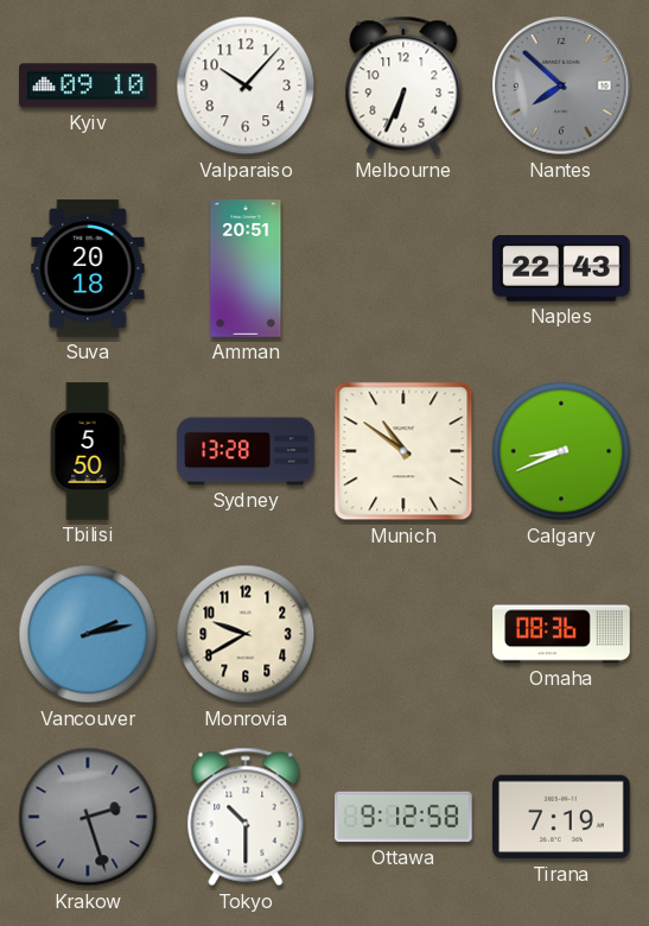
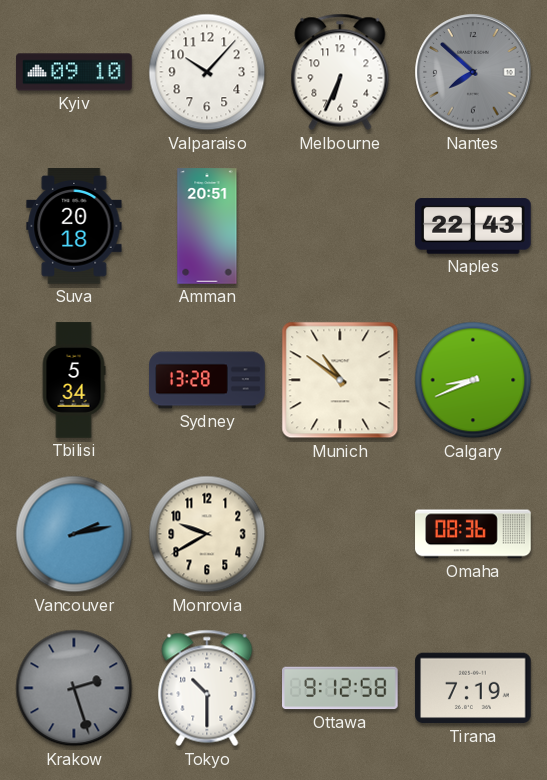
Tbilisi: 5:50 -> 5:34 (74, 380)
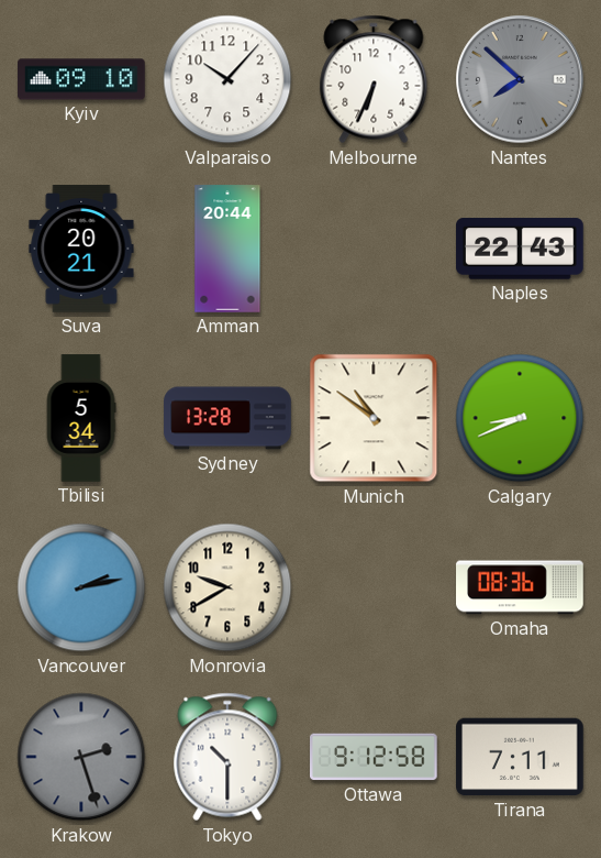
Suva: 20:18 -> 20:21 (81, 249)
Amman: 20:51 -> 20:44 (227, 249)
Tirana: 7:19 -> 7:11 (520, 757)
